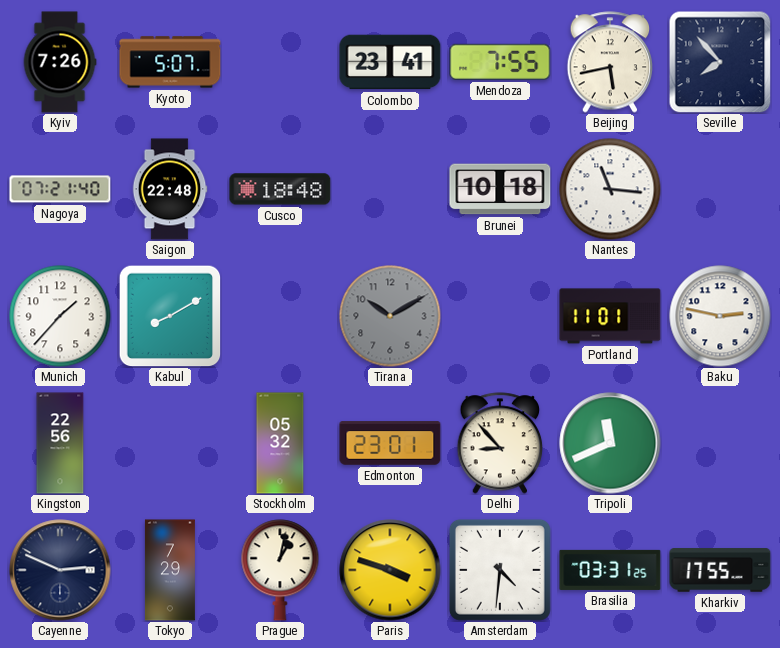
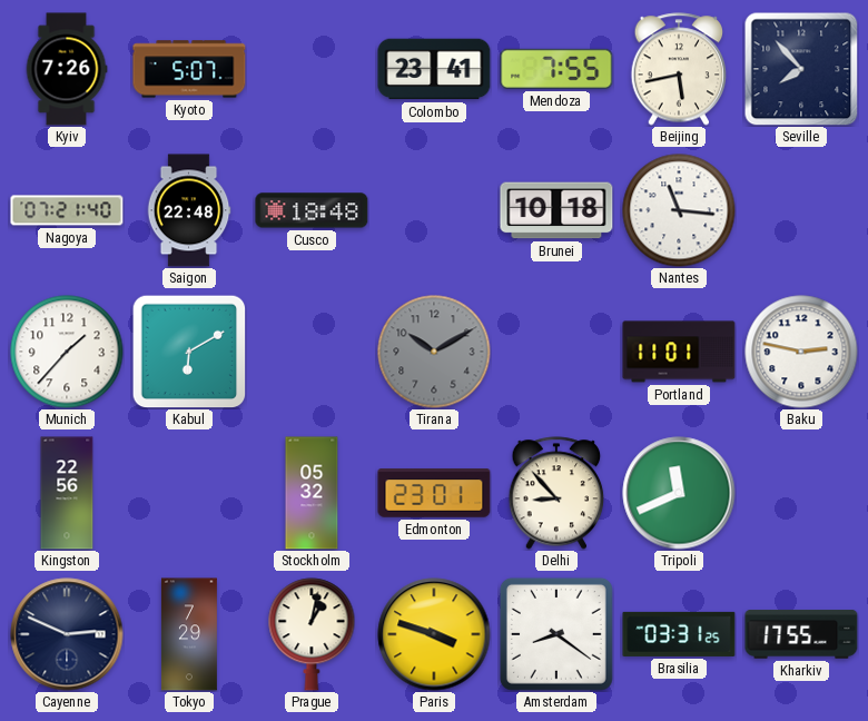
Kabul: 8:10 -> 6:10 (189, 352)
Amsterdam: 4:31 -> 8:21 (556, 634)
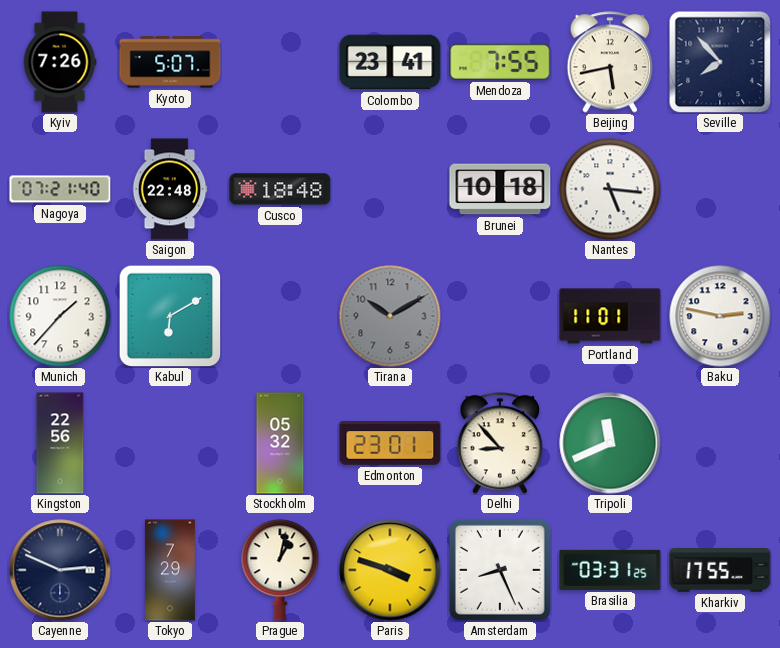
Nantes: 11:16 -> 5:16 (610, 189)
Amsterdam: 8:21 -> 8:26 (500, 570)
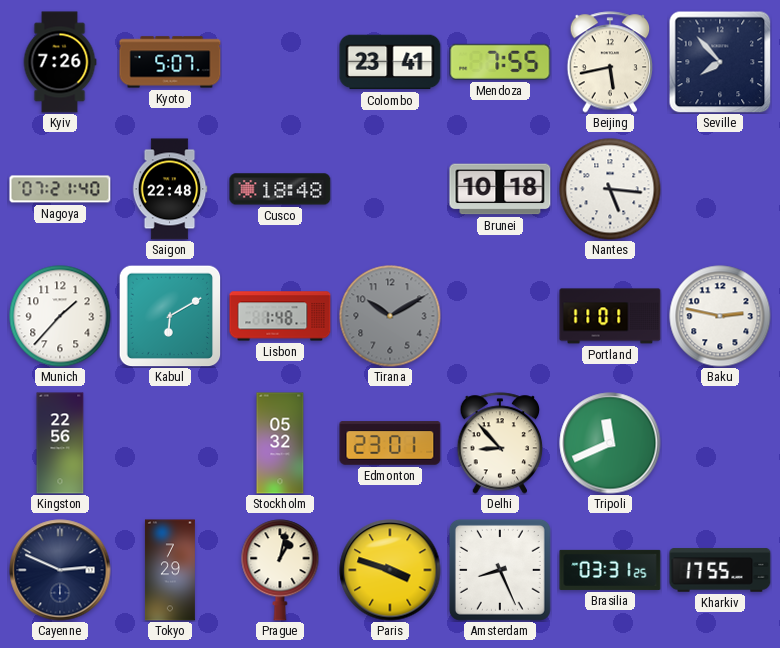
Lisbon: none -> 1:48 (280, 316)
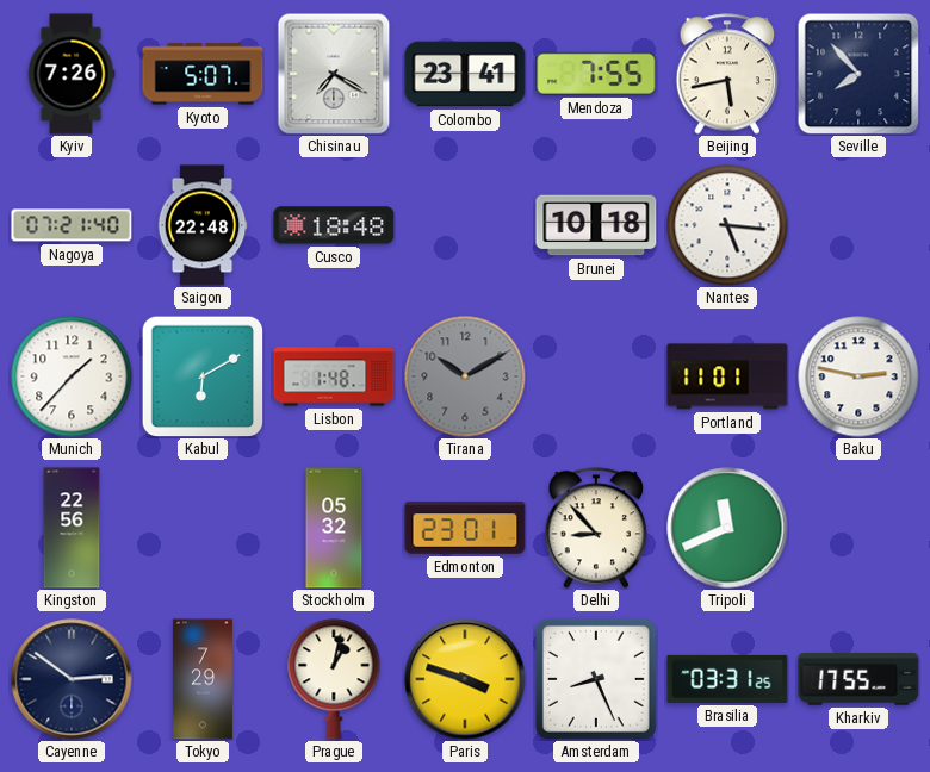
Chisinau: none -> 7:20 (334, 74)
Cayenne: 2:49 -> 2:51 (72, 679)
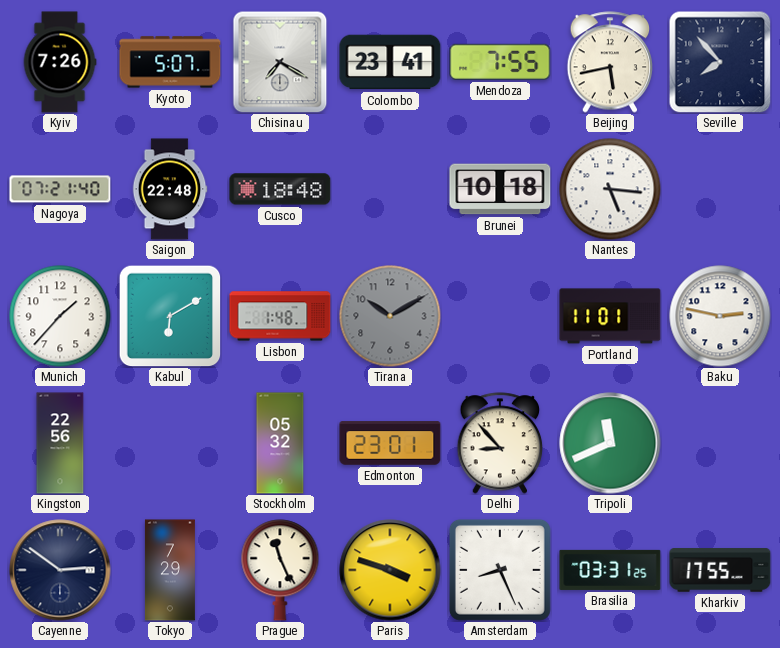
Prague: 1:02 -> 11:26 (280, 570)
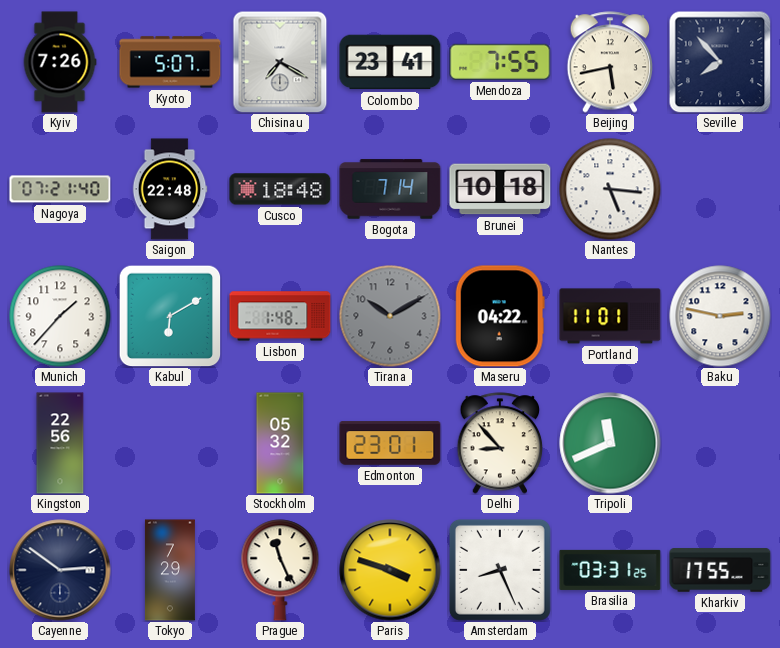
Bogota: none -> 7:14 (390, 189)
Maseru: none -> 04:22 (500, 316)
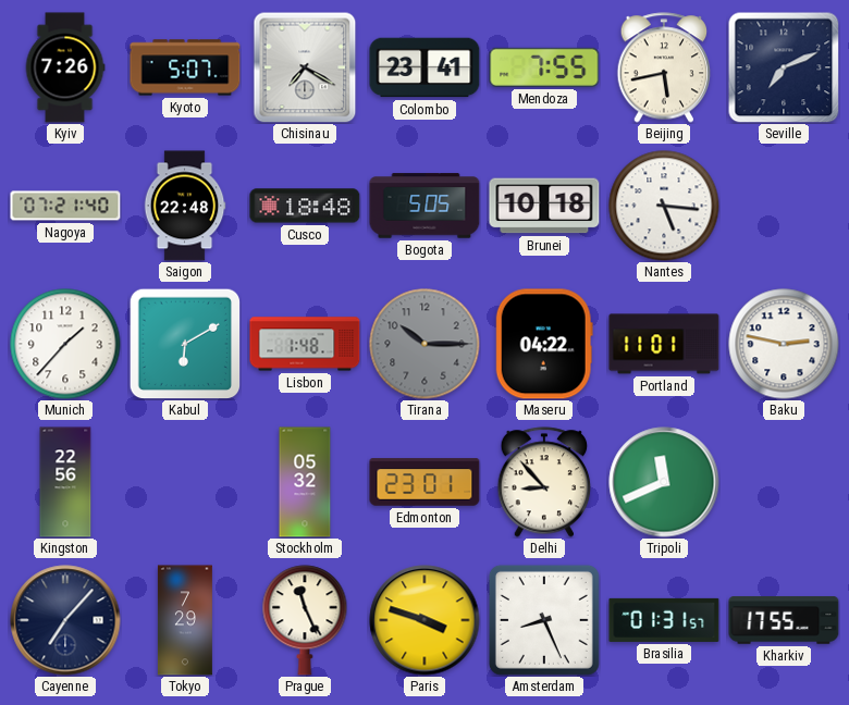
Seville: 7:53 -> 7:11 (784, 67)
Bogota: 7:14 -> 5:05 (424, 206)
Tirana: 10:10 -> 10:15 (424, 344)
Cayenne: 2:51 -> 7:07 (65, 620)
Brasilia: 03:31 -> 01:31 (664, 620)
